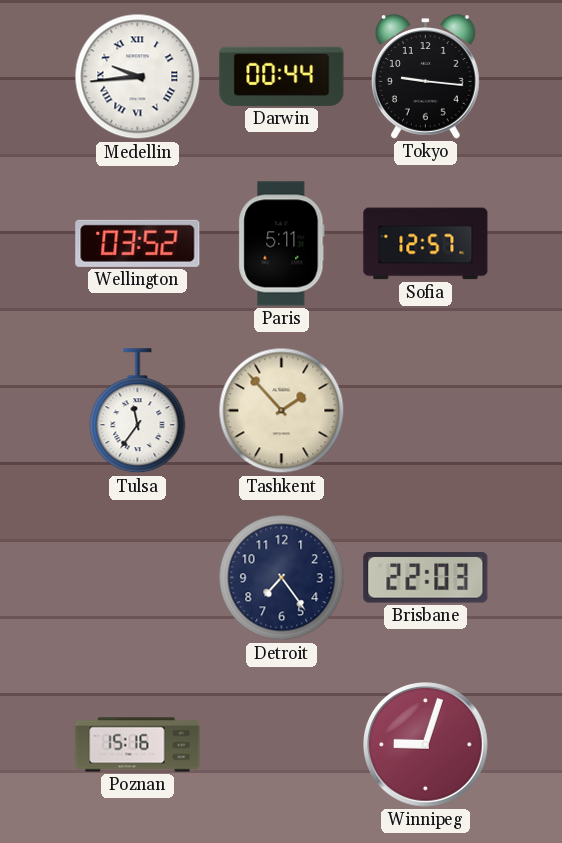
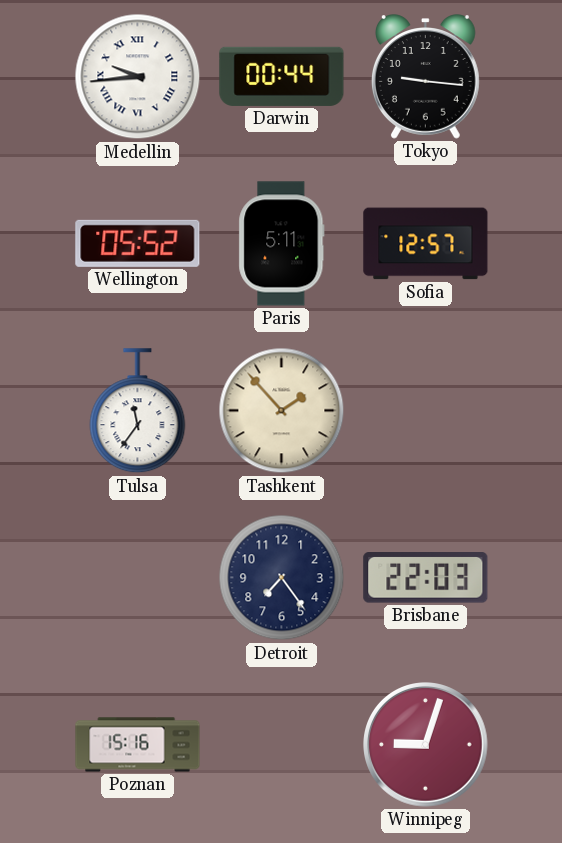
Wellington: 03:52 -> 05:52 (138, 243)
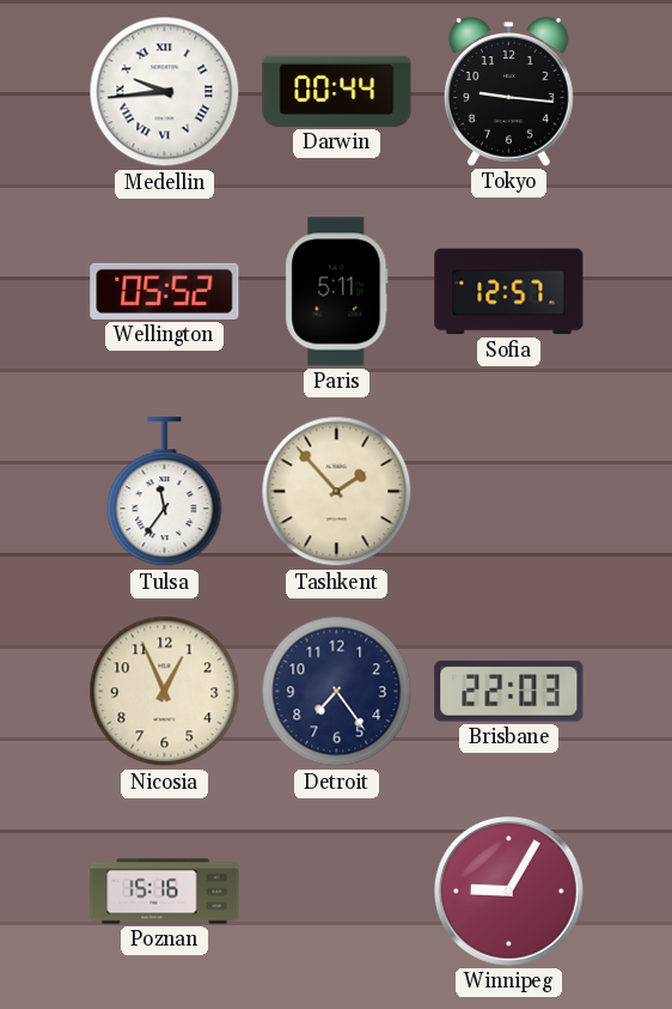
Nicosia: none -> 12:56 (165, 692)
Winnipeg: 9:03 -> 9:05 (509, 892)
